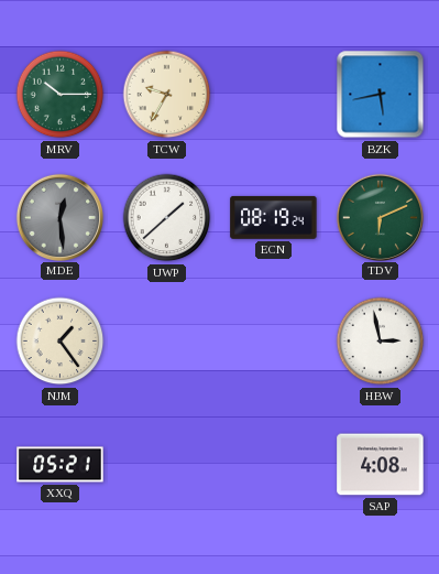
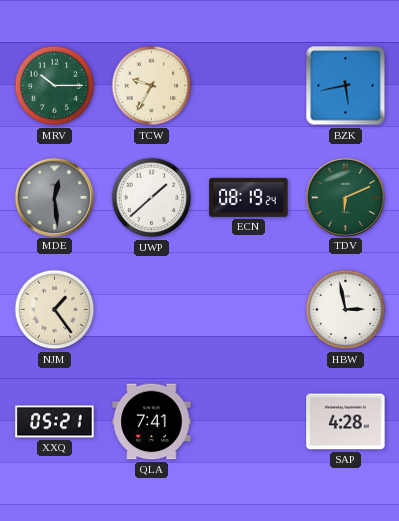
QLA: none -> 7:41 (152, 422)
SAP: 4:08 -> 4:28 (346, 422)
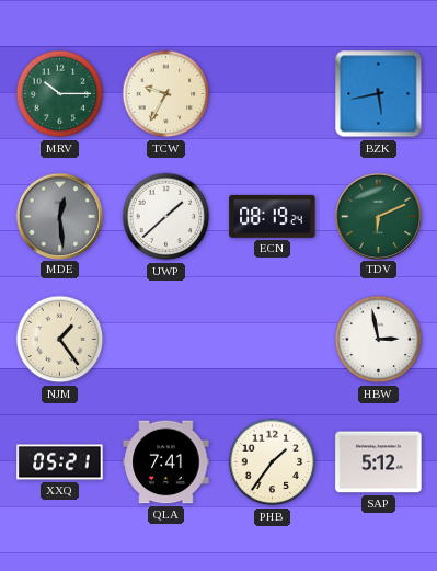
PHB: none -> 1:36 (273, 462)
SAP: 4:28 -> 5:12 (379, 462)
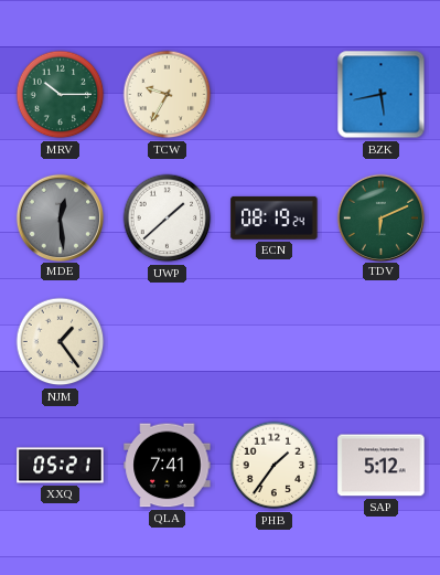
HBW: 2:58 -> none (379, 340)
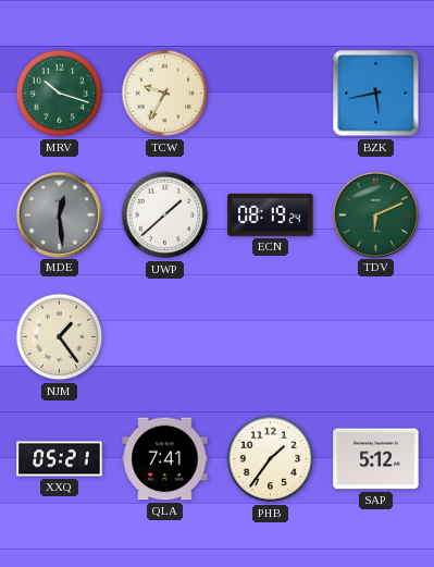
MRV: 10:15 -> 10:18 (60, 94)
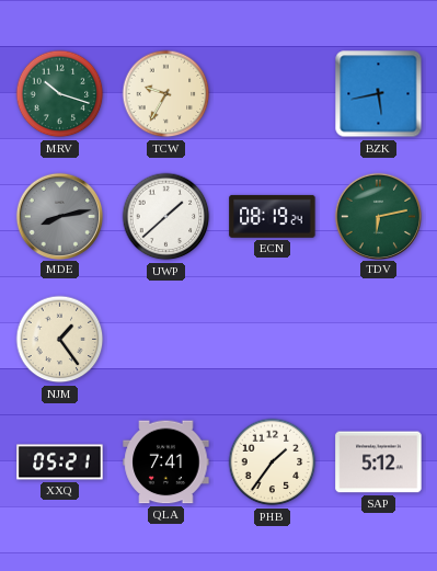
MDE: 12:29 -> 8:13 (59, 216)
TDV: 6:11 -> 6:13 (378, 216)
